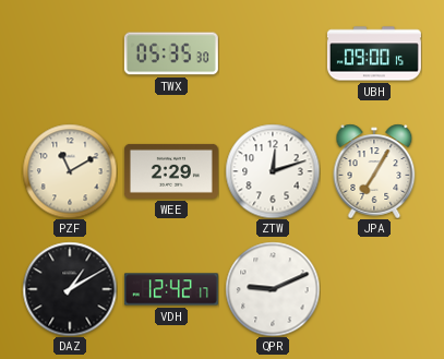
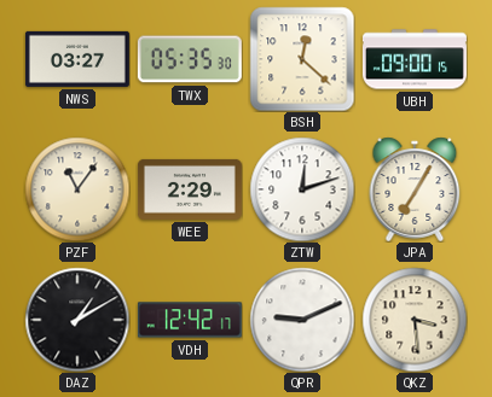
NWS: none -> 03:27 (77, 59)
BSH: none -> 12:22 (302, 59)
PZF: 11:10 -> 11:06 (77, 189)
QKZ: none -> 3:29 (415, 320)
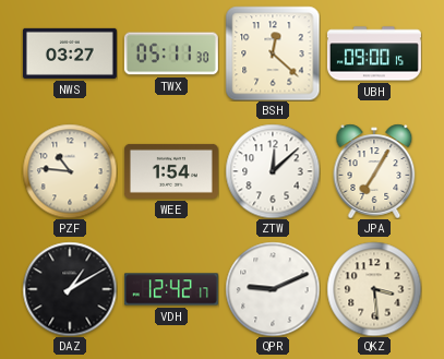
TWX: 05:35 -> 05:11 (171, 53)
PZF: 11:06 -> 10:46 (70, 171)
WEE: 2:29 -> 1:54 (171, 171)
ZTW: 12:12 -> 12:08 (273, 171)
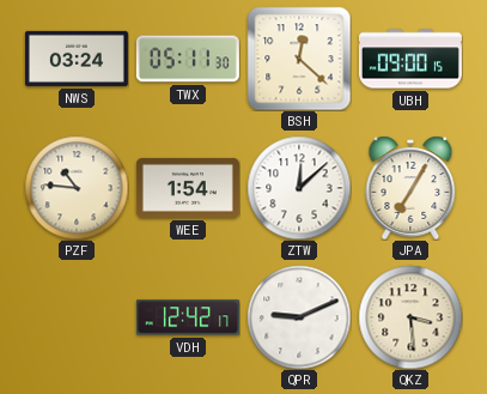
NWS: 03:27 -> 03:24 (77, 59)
DAZ: 1:10 -> none (70, 289)
